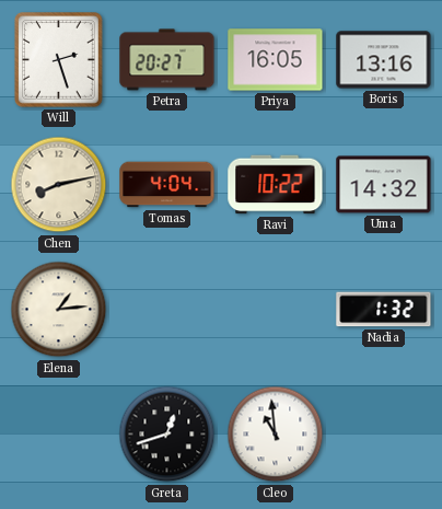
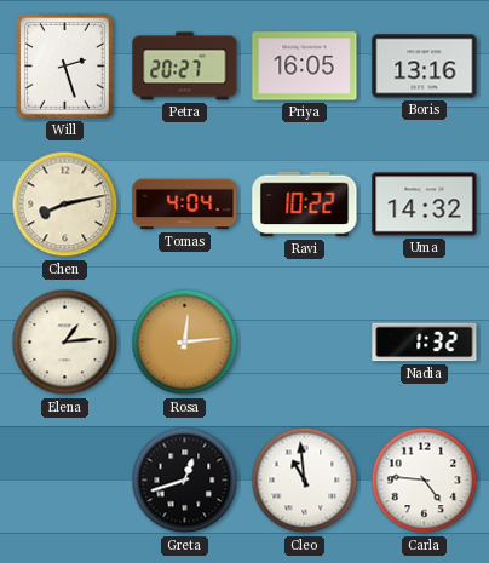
Rosa: none -> 12:14 (185, 343)
Carla: none -> 4:46 (425, 481)
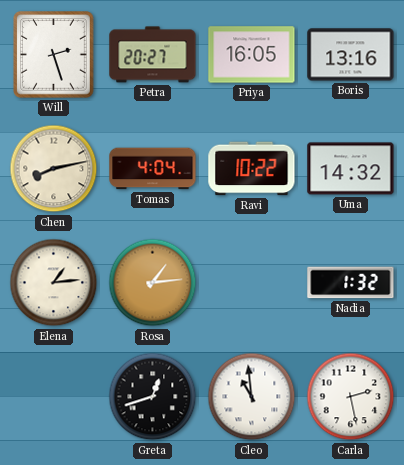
Rosa: 12:14 -> 1:14 (153, 283)
Carla: 4:46 -> 2:28 (351, 397)
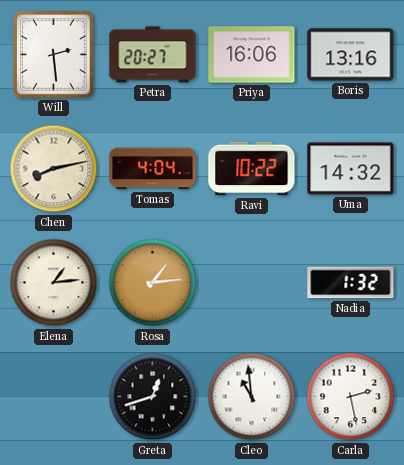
Will: 2:27 -> 2:29 (54, 55)
Priya: 16:05 -> 16:06 (252, 55)
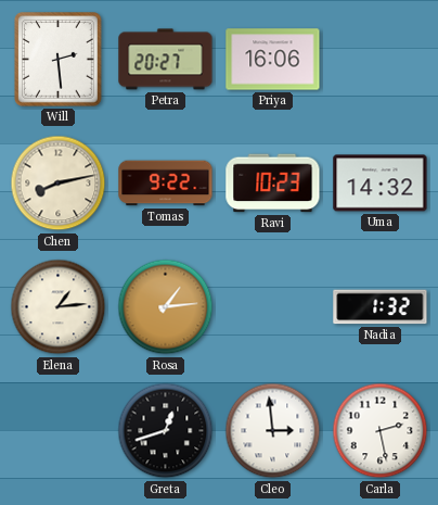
Boris: 13:16 -> none (351, 55)
Tomas: 4:04 -> 9:22 (166, 184)
Ravi: 10:22 -> 10:23 (273, 184)
Cleo: 10:59 -> 2:59 (273, 431)
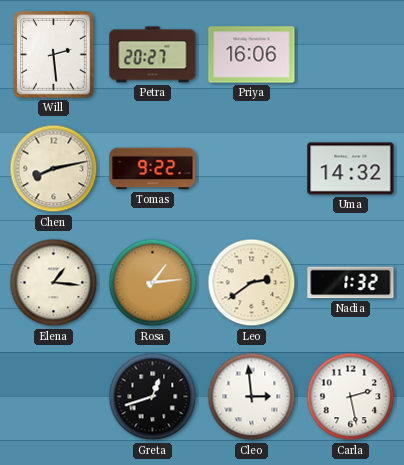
Ravi: 10:23 -> none (273, 184)
Elena: 1:14 -> 1:16 (54, 283)
Leo: none -> 2:39 (252, 283)
